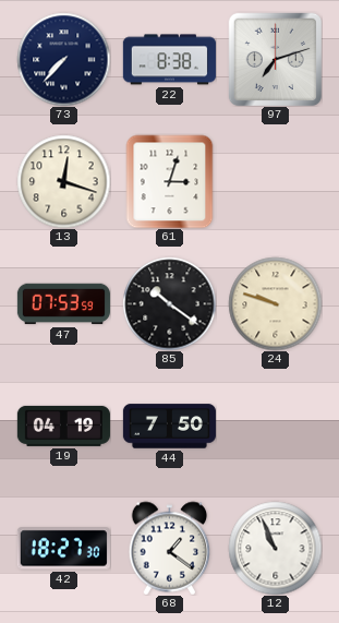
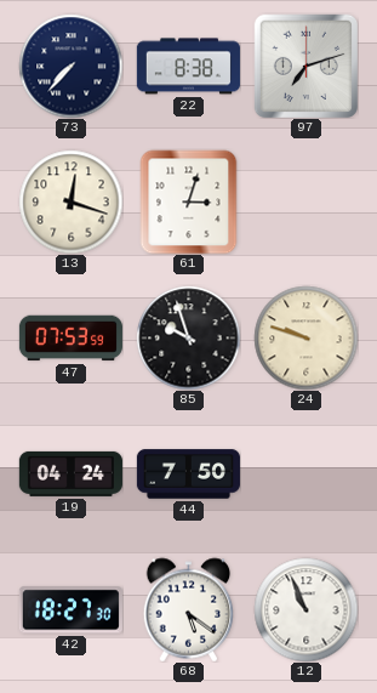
85: 10:21 -> 9:57 (188, 337)
19: 04:19 -> 04:24 (70, 473)
68: 1:21 -> 5:21 (189, 609)
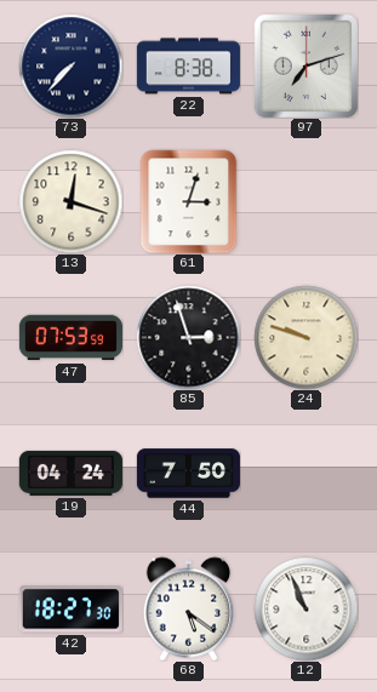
85: 9:57 -> 2:57 (188, 337)
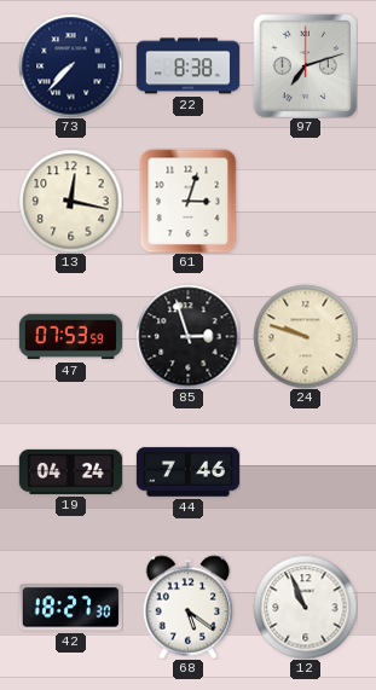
13: 12:18 -> 12:17 (70, 201)
44: 7:50 -> 7:46 (187, 472)
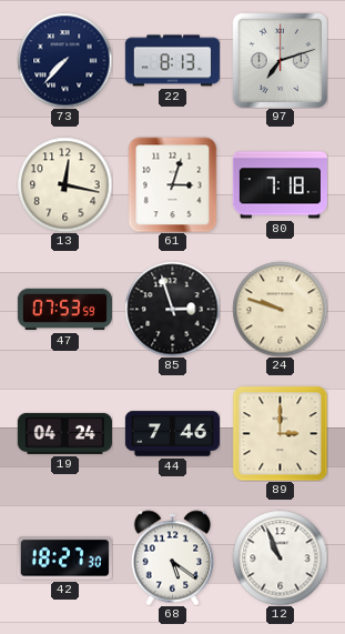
22: 8:38 -> 8:13 (172, 61)
80: none -> 7:18 (280, 185)
89: none -> 3:00 (280, 433)
